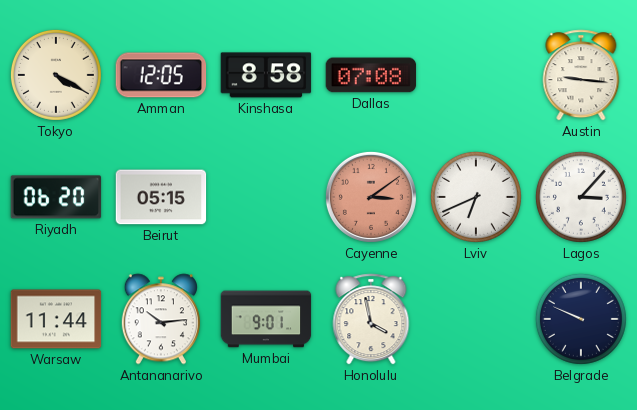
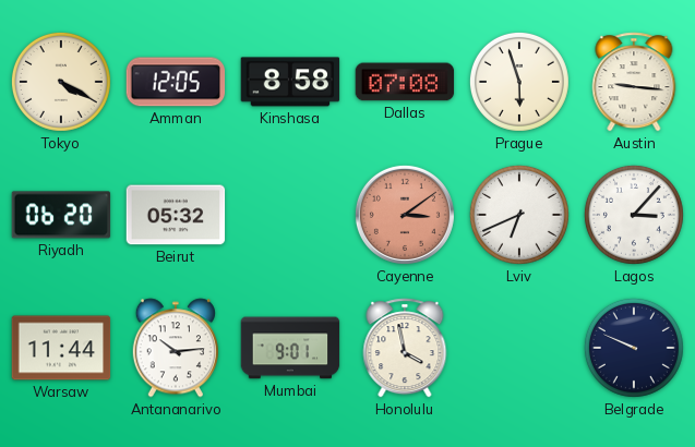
Prague: none -> 5:57 (519, 82)
Beirut: 05:15 -> 05:32 (176, 215)
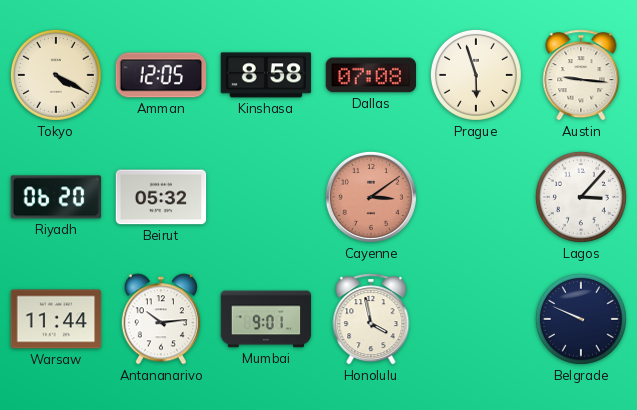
Lviv: 6:41 -> none (519, 215)
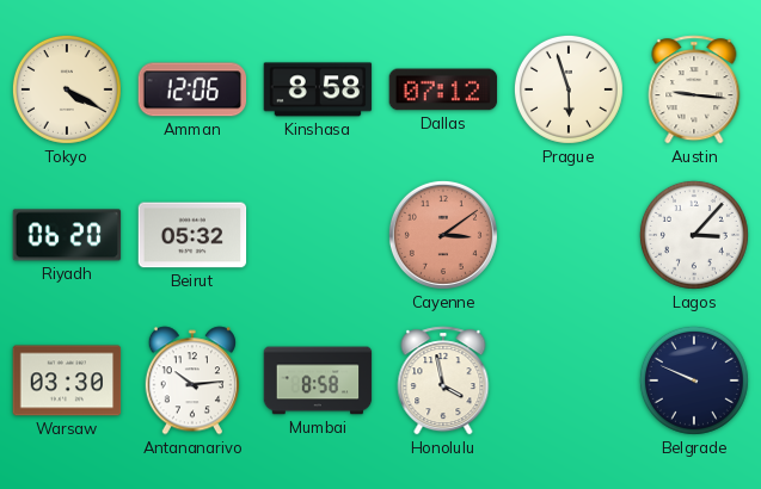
Amman: 12:05 -> 12:06 (192, 89)
Dallas: 07:08 -> 07:12 (443, 89)
Warsaw: 11:44 -> 03:30 (67, 380)
Mumbai: 9:01 -> 8:58 (318, 380)
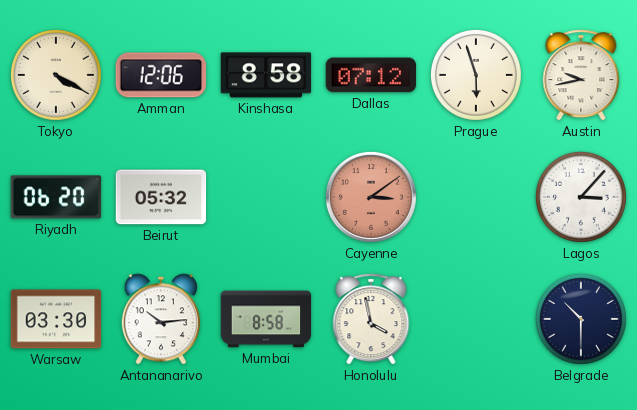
Austin: 9:16 -> 9:43 (581, 75)
Belgrade: 9:49 -> 10:30 (581, 319)
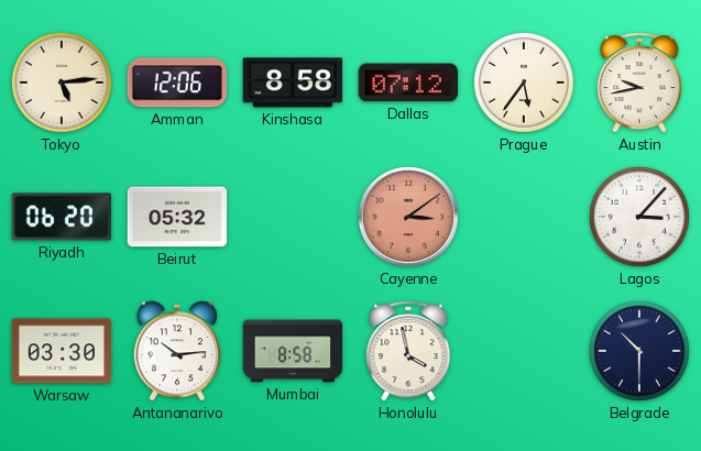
Tokyo: 4:20 -> 5:14 (62, 82)
Prague: 5:57 -> 5:36 (524, 82)
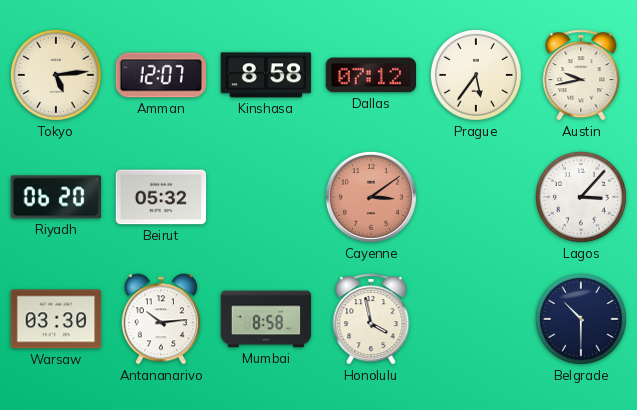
Amman: 12:06 -> 12:07 (161, 75)
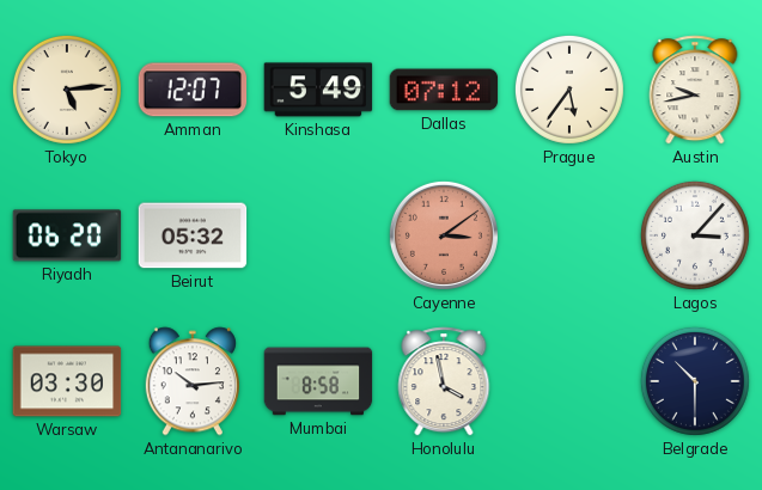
Kinshasa: 8:58 -> 5:49 (318, 90)
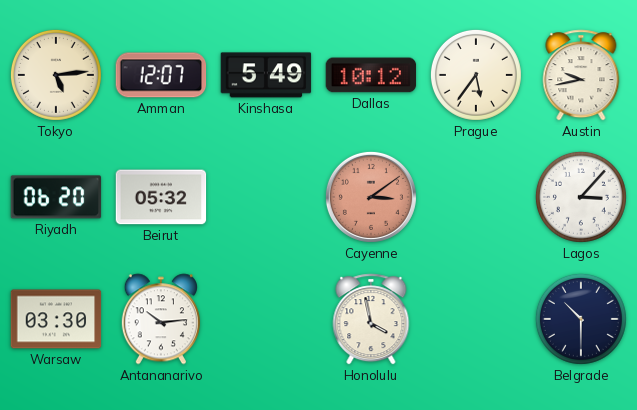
Dallas: 07:12 -> 10:12 (371, 75)
Mumbai: 8:58 -> none (318, 381)
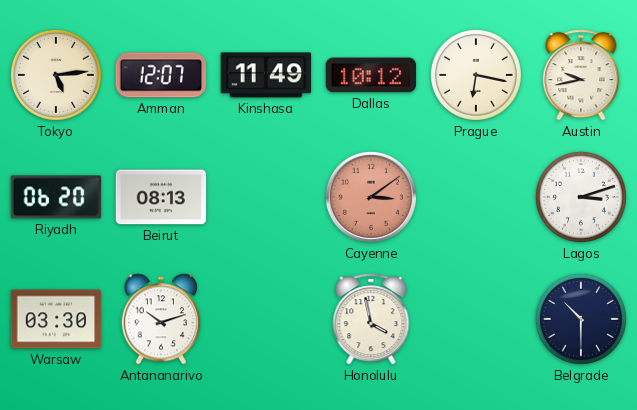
Kinshasa: 5:49 -> 11:49 (266, 75)
Prague: 5:36 -> 6:17 (476, 75)
Beirut: 05:32 -> 08:13 (161, 197)
Lagos: 3:07 -> 3:12 (581, 197)
Antananarivo: 10:14 -> 10:12 (161, 319)
